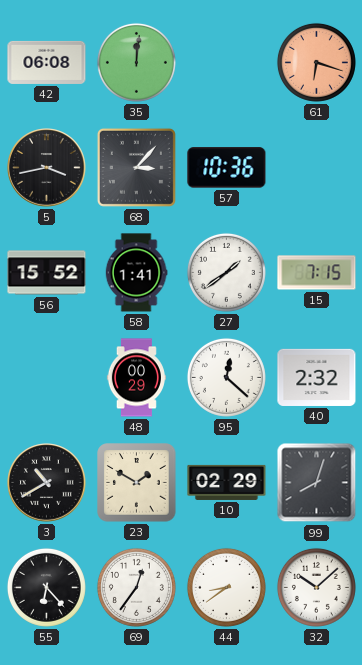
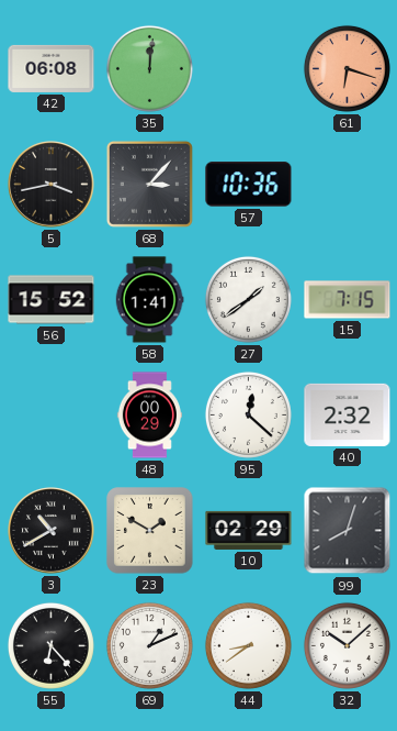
69: 12:36 -> 1:11 (149, 645)
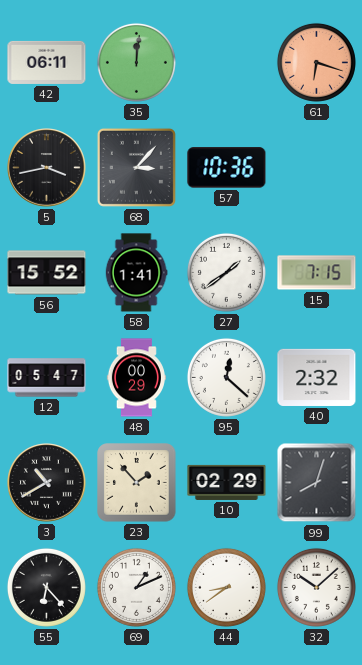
42: 06:08 -> 06:11 (47, 62)
12: none -> 05:47 (47, 378)
23: 1:50 -> 1:53 (137, 483)
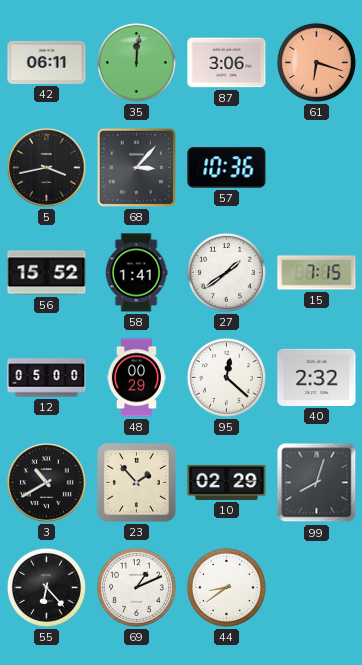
87: none -> 3:06 (227, 63)
12: 05:47 -> 05:00 (47, 378)
32: 10:08 -> none (316, 587)
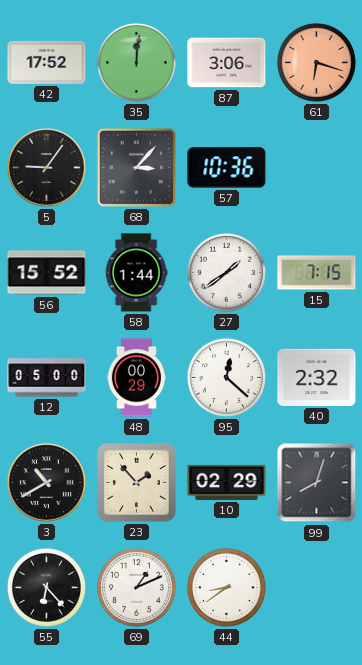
42: 06:11 -> 17:52 (47, 62)
5: 3:43 -> 9:06 (47, 168)
58: 1:41 -> 1:44 (136, 273)
